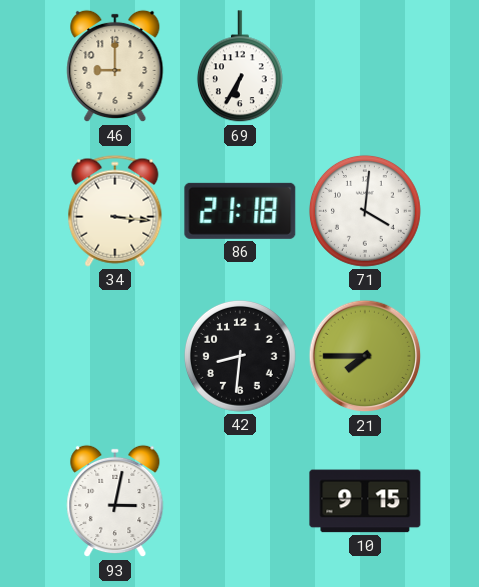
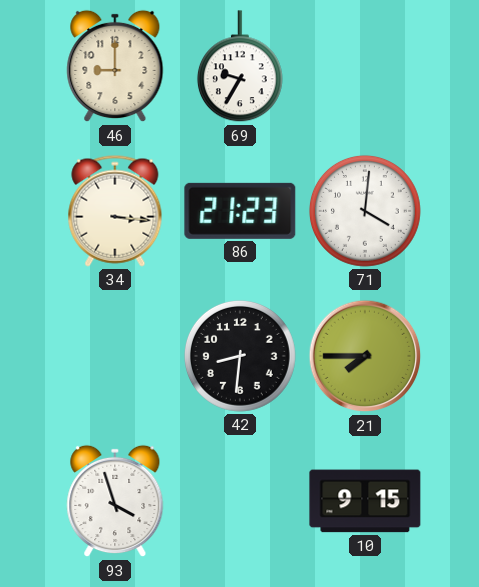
69: 6:35 -> 9:35 (240, 67)
86: 21:18 -> 21:23 (240, 211)
93: 3:02 -> 3:57 (115, 501)
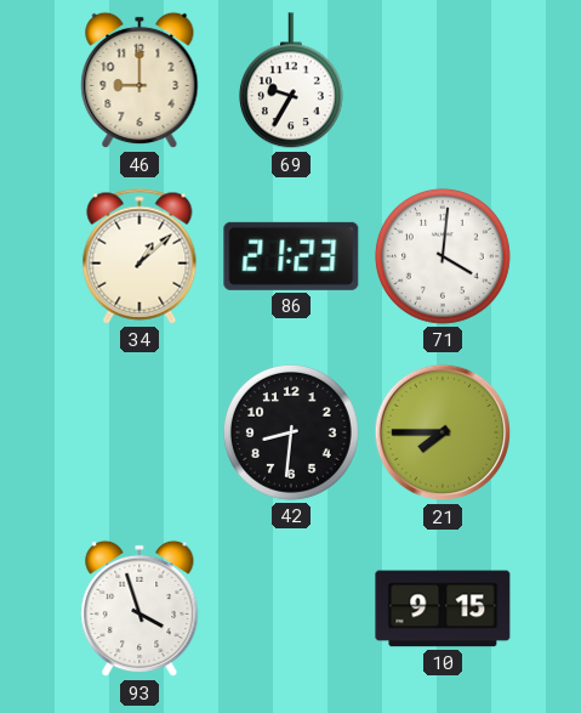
34: 3:16 -> 1:08 (139, 256)
